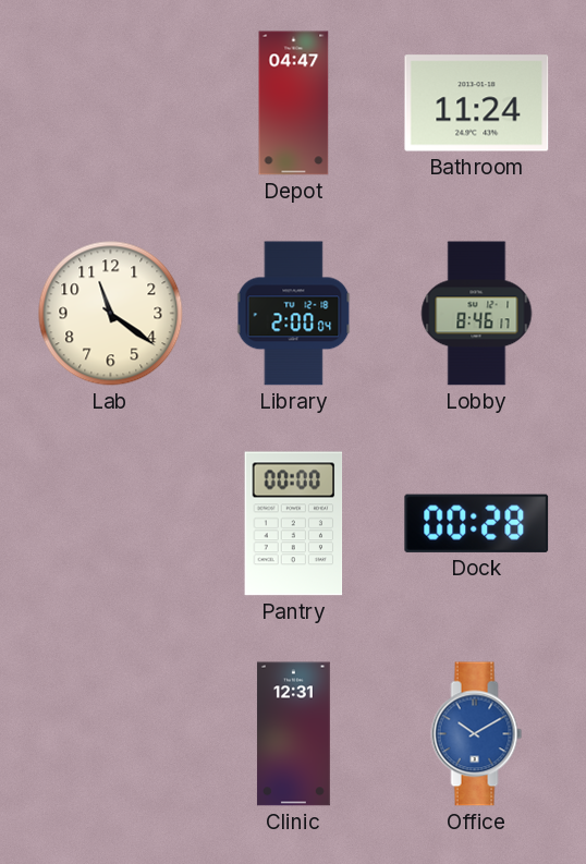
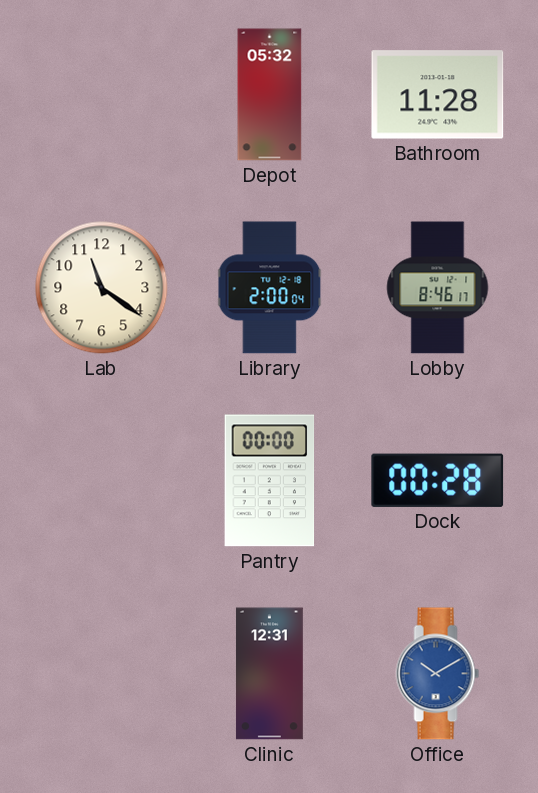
Depot: 04:47 -> 05:32 (270, 95)
Bathroom: 11:24 -> 11:28 (438, 95)
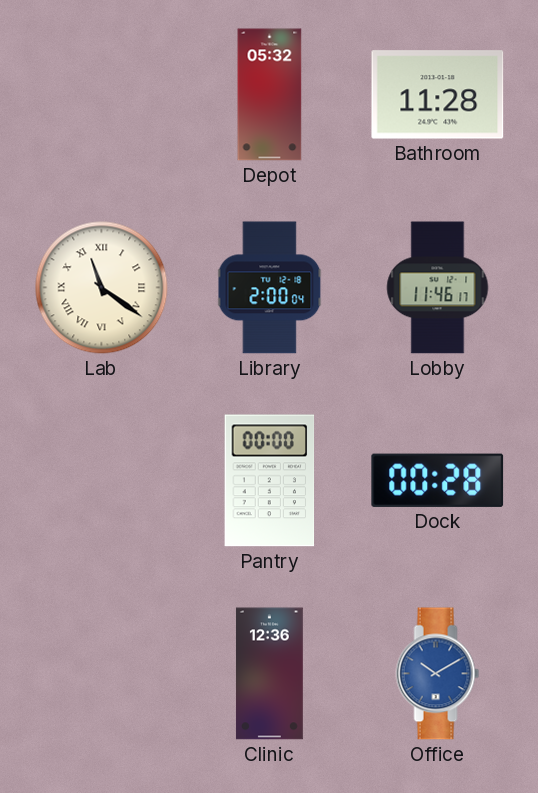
Lab numerals: Arabic -> Roman (102, 288)
Lobby: 8:46 -> 11:46 (438, 288)
Clinic: 12:31 -> 12:36 (269, 674)
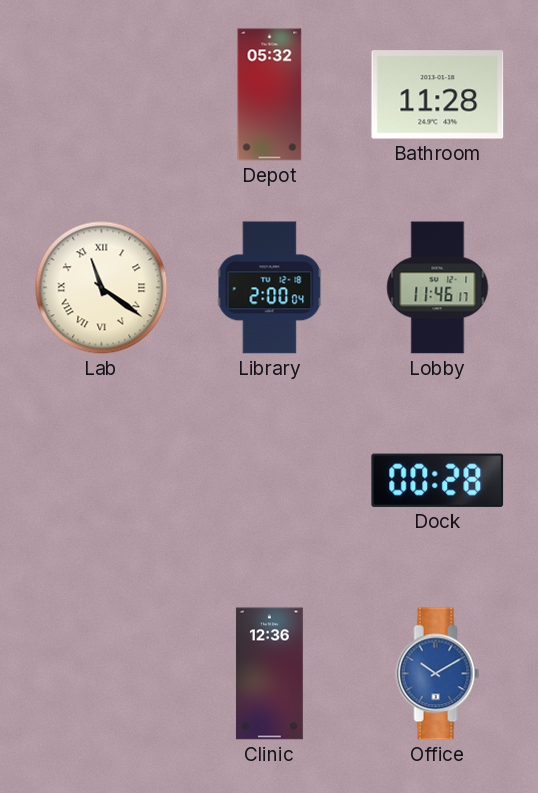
Pantry: 00:00 -> none (270, 481)
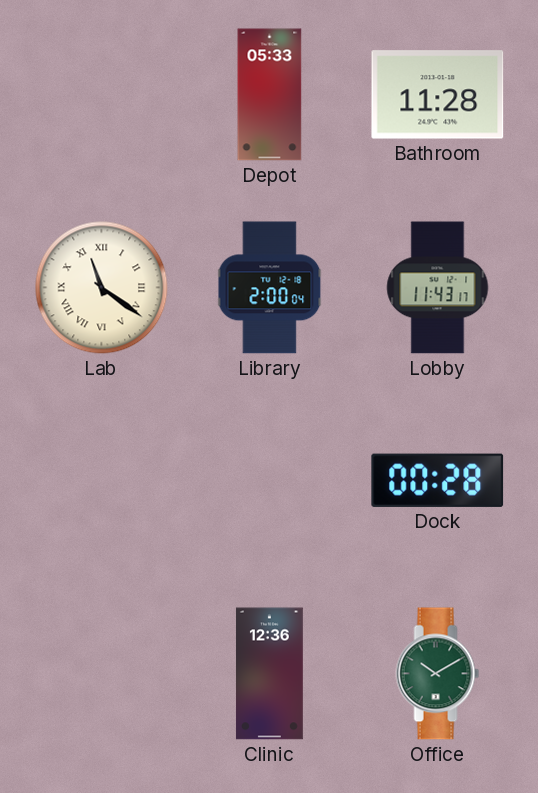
Depot: 05:32 -> 05:33 (270, 95)
Lobby: 11:46 -> 11:43 (438, 288)
Office dial: blue -> green (438, 674)
